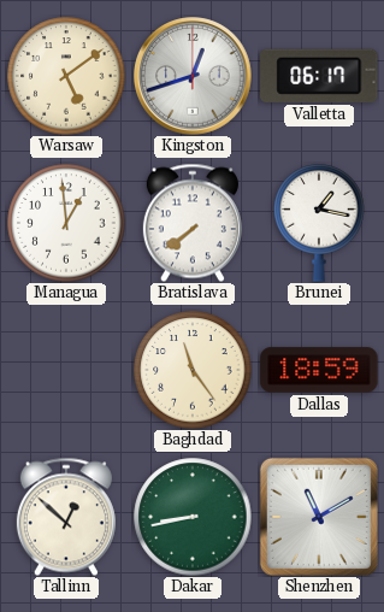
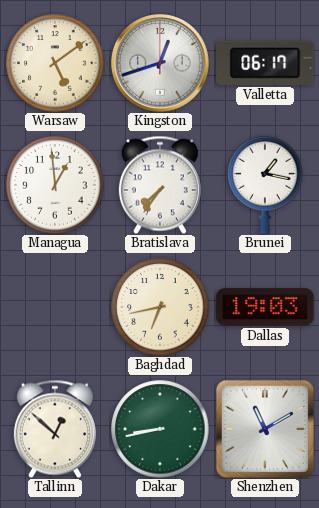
Bratislava: 7:39 -> 7:36 (160, 185)
Baghdad: 11:24 -> 6:43 (160, 307)
Dallas: 18:59 -> 19:03 (265, 307)
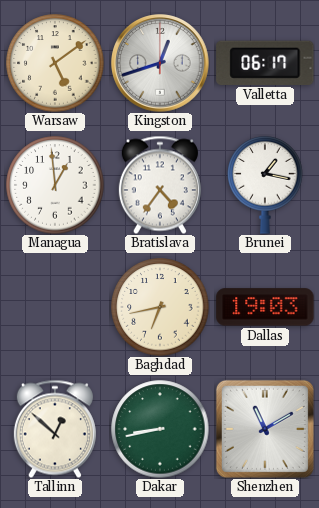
Bratislava: 7:36 -> 4:36 (160, 185)
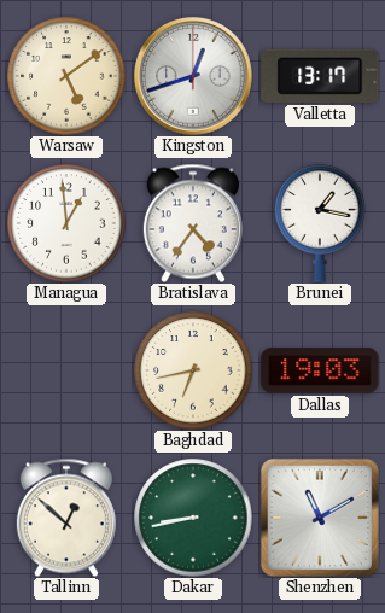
Valletta: 06:17 -> 13:17 (320, 76)
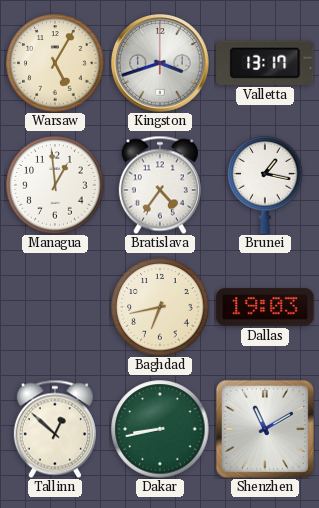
Warsaw: 5:09 -> 5:05 (55, 63)
Kingston: 12:42 -> 3:42 (160, 63)
